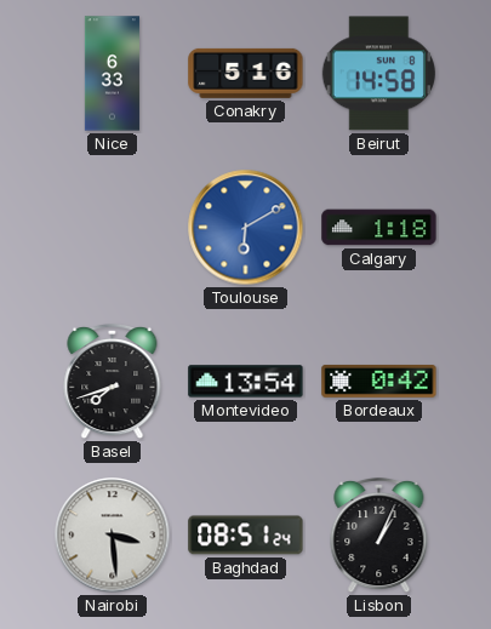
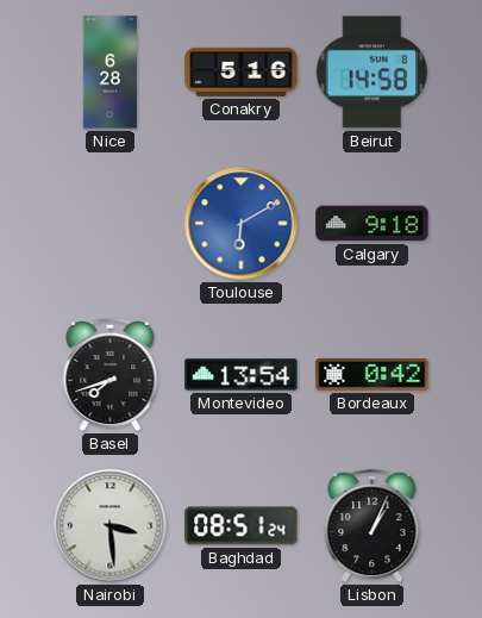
Nice: 6:33 -> 6:28 (109, 73)
Calgary: 1:18 -> 9:18 (373, 224)
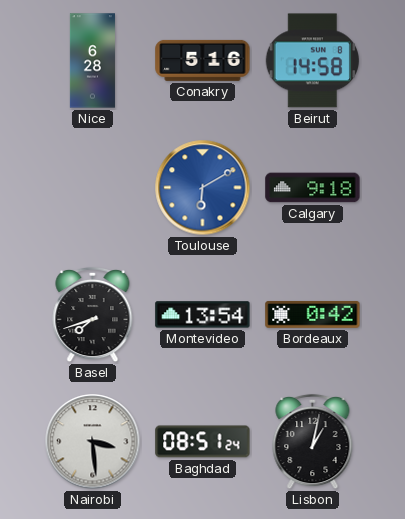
Lisbon: 1:04 -> 1:02 (313, 442)
